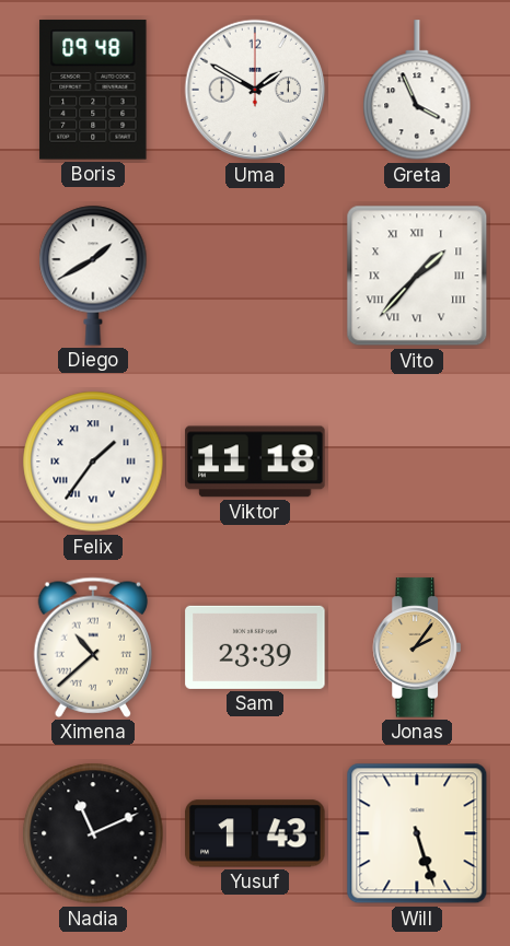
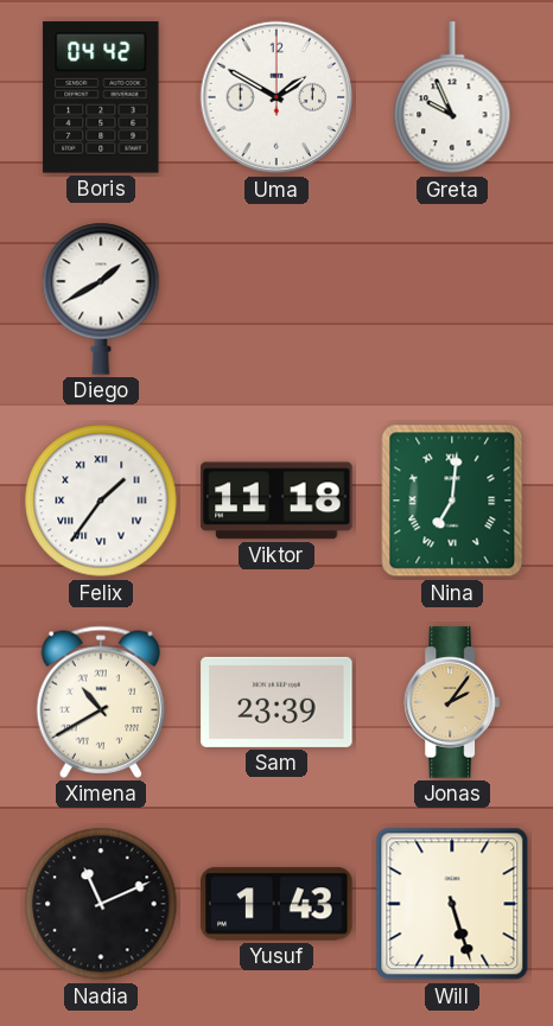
Boris: 09:48 -> 04:42 (101, 97)
Greta: 3:56 -> 9:56 (452, 98)
Vito: 1:37 -> none (417, 276)
Nina: none -> 7:01 (452, 501)
Ximena: 10:38 -> 10:40 (100, 702)
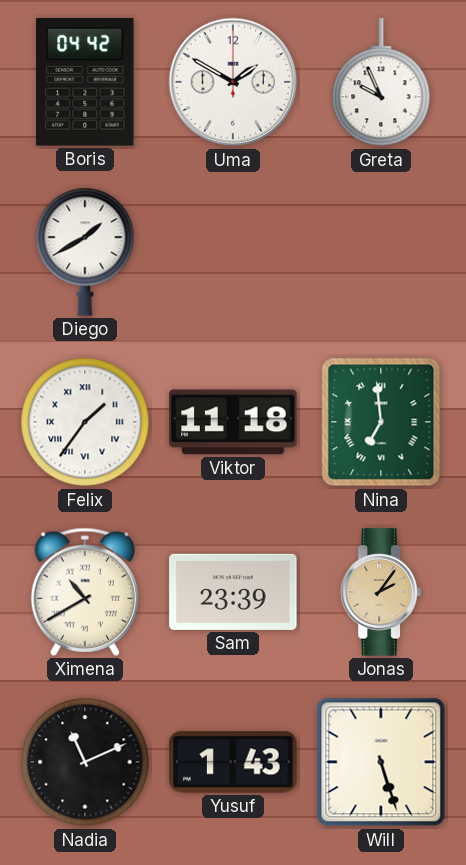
Nina: 7:01 -> 6:59 (381, 422)
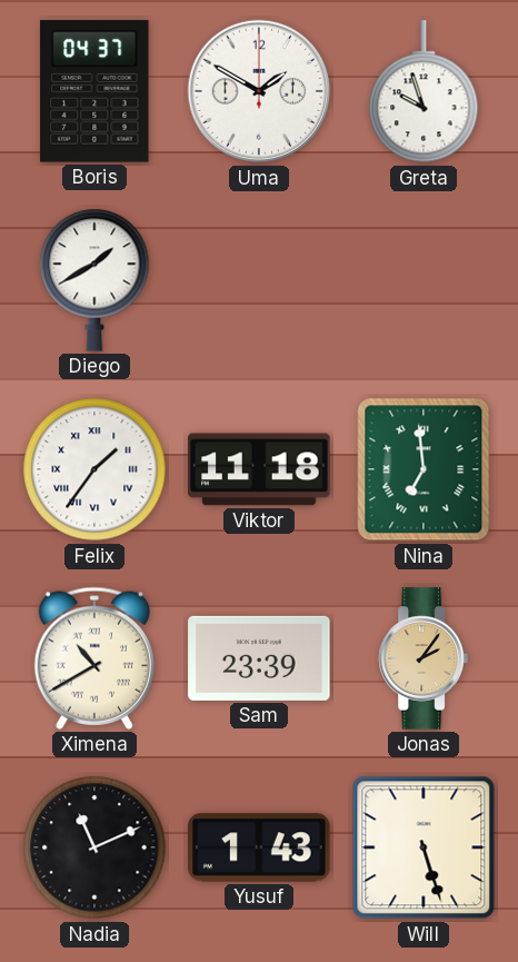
Boris: 04:42 -> 04:37 (94, 91)
Greta: 9:56 -> 9:57 (424, 92)
